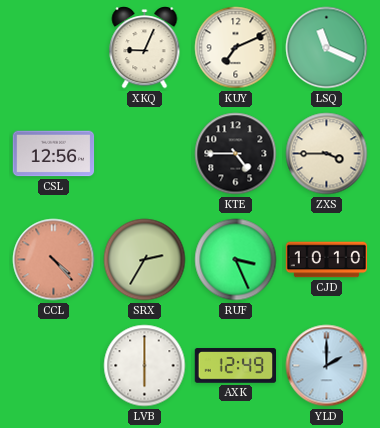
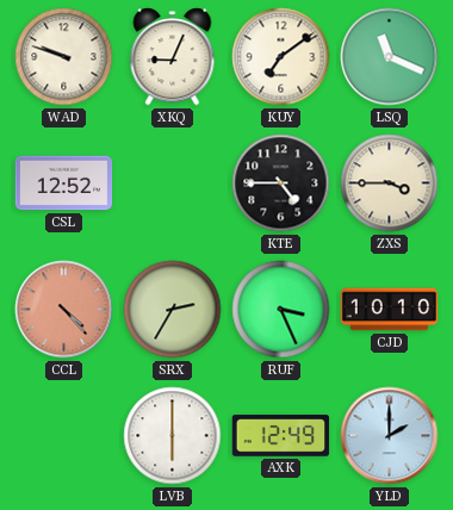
WAD: none -> 9:48 (64, 57)
KUY: 7:11 -> 7:09 (281, 57)
CSL: 12:56 -> 12:52 (64, 184)
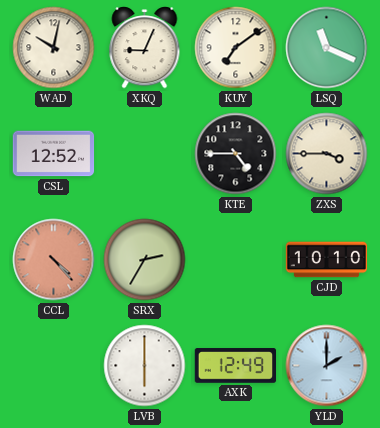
WAD: 9:48 -> 10:02 (54, 48)
RUF: 3:26 -> none (281, 310)
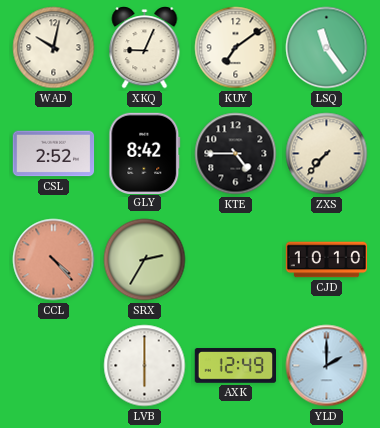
LSQ: 11:19 -> 11:24 (327, 48)
CSL: 12:52 -> 2:52 (54, 154)
GLY: none -> 8:42 (145, 153)
ZXS: 3:45 -> 7:37 (327, 154)
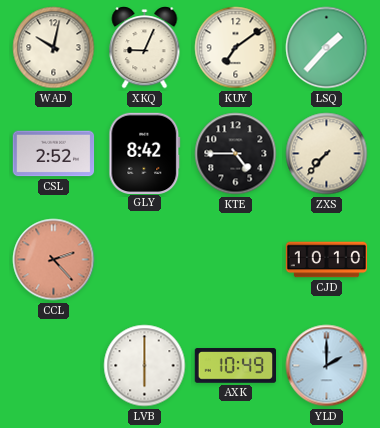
LSQ: 11:24 -> 1:37 (327, 48)
CCL: 4:23 -> 2:23 (54, 260)
SRX: 2:35 -> none (145, 260)
AXK: 12:49 -> 10:49 (236, 366)
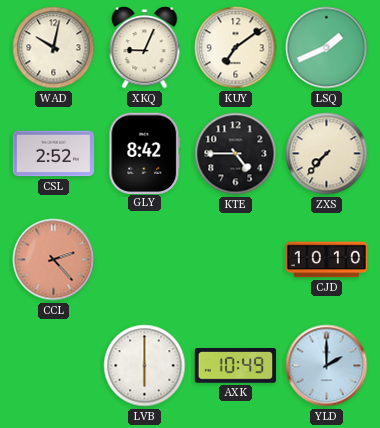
LSQ: 1:37 -> 1:41 (327, 48)
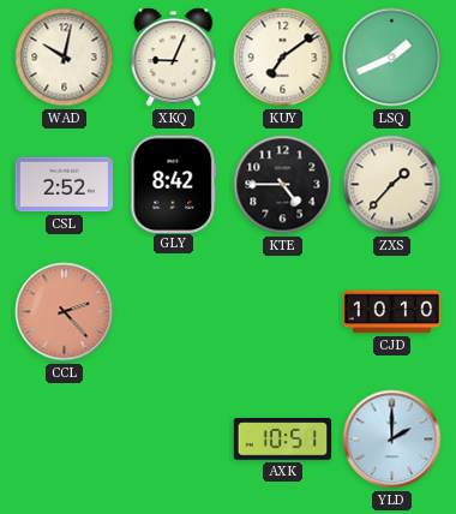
ZXS: 7:37 -> 1:37 (392, 185)
LVB: 6:00 -> none (145, 366)
AXK: 10:49 -> 10:51 (283, 440)
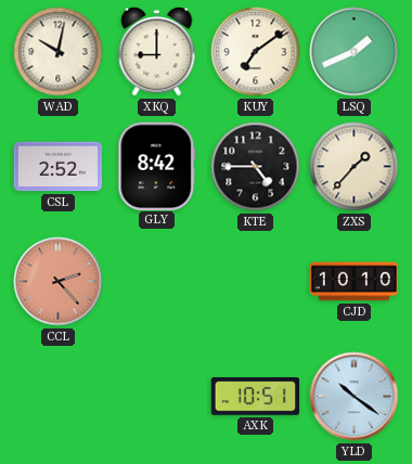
XKQ: 9:04 -> 9:00 (157, 52)
YLD: 2:00 -> 10:21 (355, 397)
